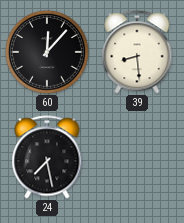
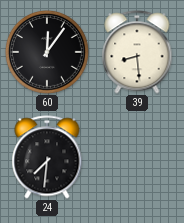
60: 12:07 -> 12:06 (47, 52)
24: 7:28 -> 7:31 (47, 157)
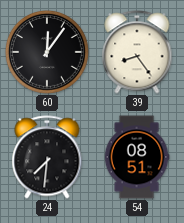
39: 8:29 -> 8:24 (137, 52)
54: none -> 08:51 (137, 157)
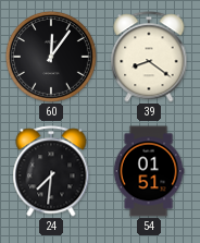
39: 8:24 -> 8:21 (149, 57)
54: 08:51 -> 01:51 (149, 171)
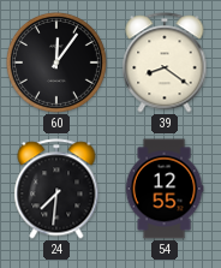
54: 01:51 -> 12:55 (165, 189)
